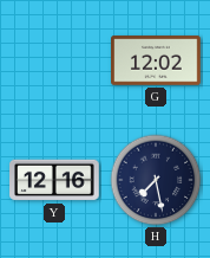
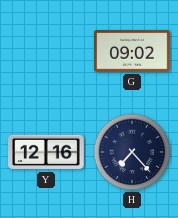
G: 12:02 -> 09:02 (132, 51)
H: 7:28 -> 7:23 (132, 152)
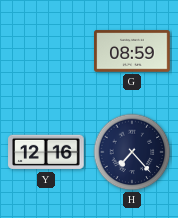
G: 09:02 -> 08:59 (132, 51)
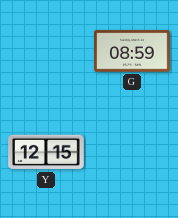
Y: 12:16 -> 12:15 (46, 152)
H: 7:23 -> none (132, 152)
